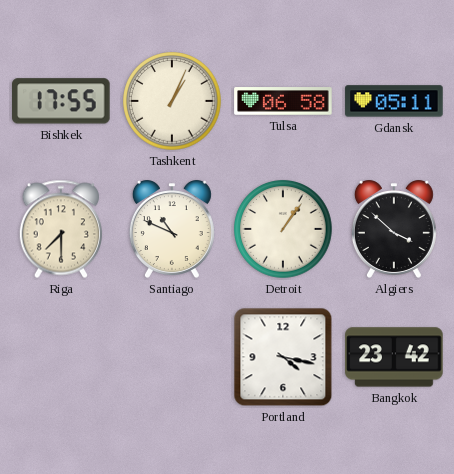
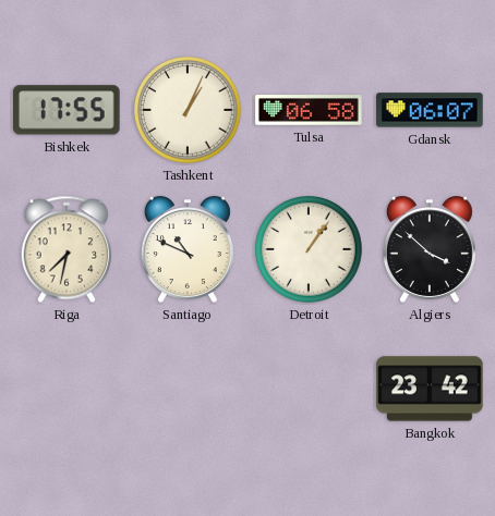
Gdansk: 05:11 -> 06:07 (430, 110)
Riga: 7:30 -> 7:32 (65, 249)
Portland: 4:17 -> none (283, 357)
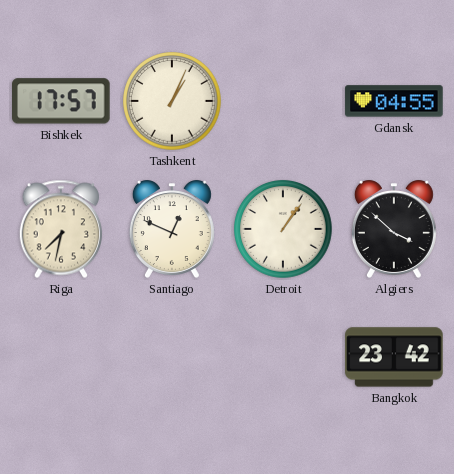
Bishkek: 17:55 -> 17:57 (62, 101)
Tulsa: 06:58 -> none (309, 110)
Gdansk: 06:07 -> 04:55 (394, 101)
Santiago: 10:49 -> 12:49 (172, 229)
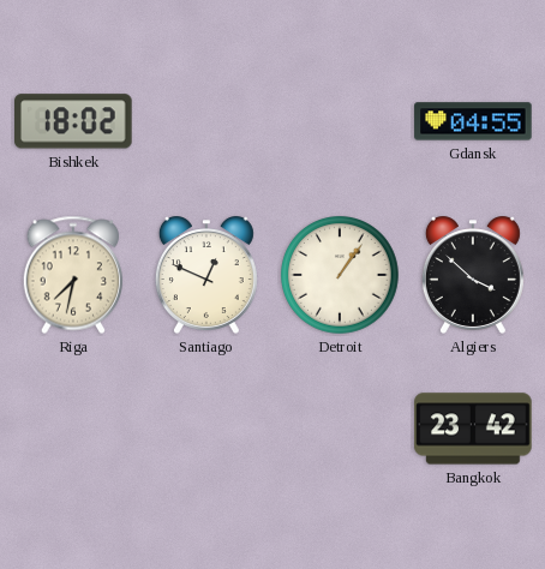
Bishkek: 17:57 -> 18:02 (74, 121)
Tashkent: 1:04 -> none (172, 101)
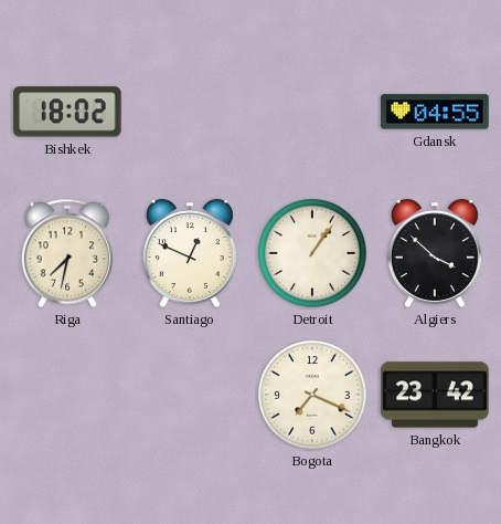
Bogota: none -> 7:19 (312, 395)
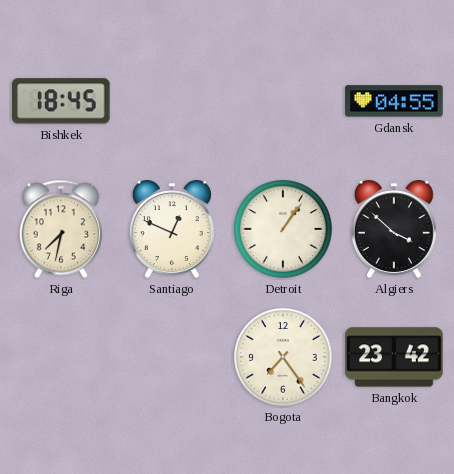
Bishkek: 18:02 -> 18:45 (62, 101)
Bogota: 7:19 -> 7:24 (283, 357)
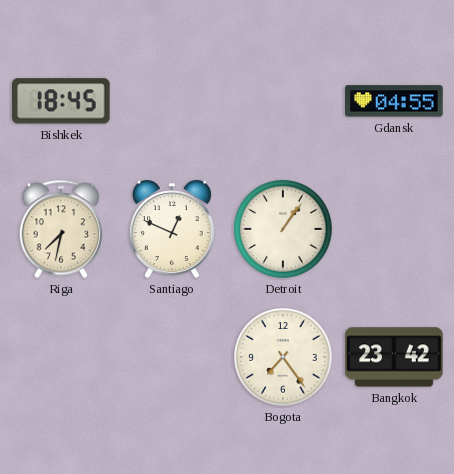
Algiers: 3:52 -> none (394, 229)
